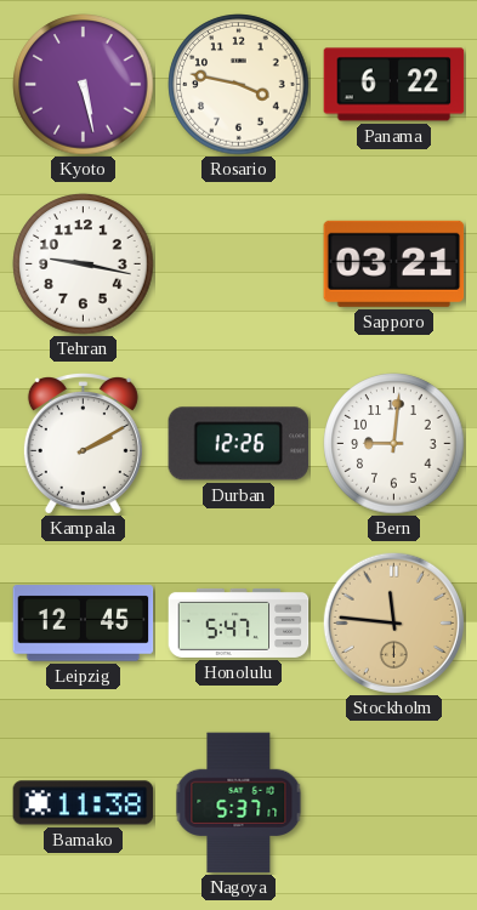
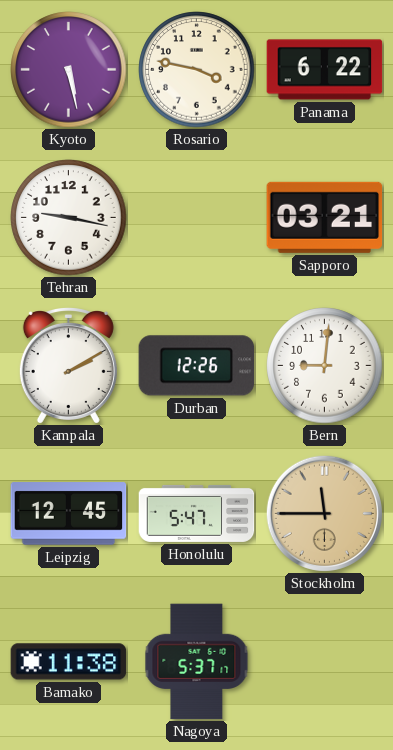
Stockholm: 11:46 -> 11:45 (324, 513)
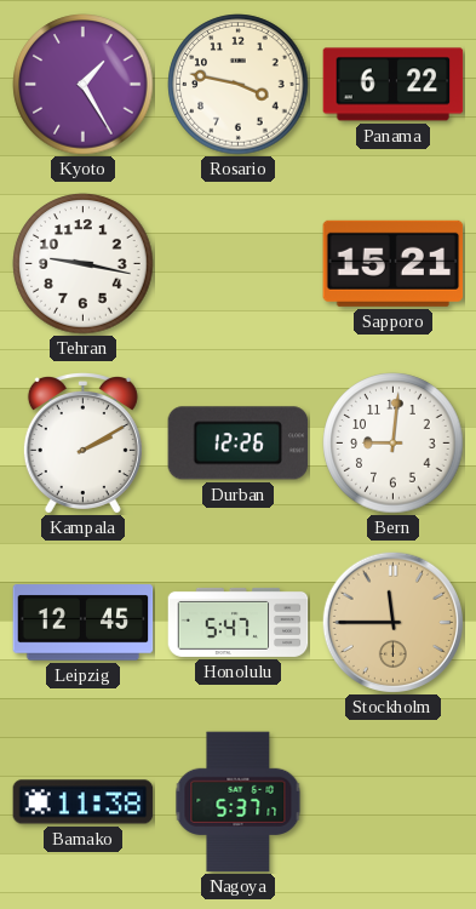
Kyoto: 5:28 -> 1:25 (84, 85)
Sapporo: 03:21 -> 15:21 (394, 263)
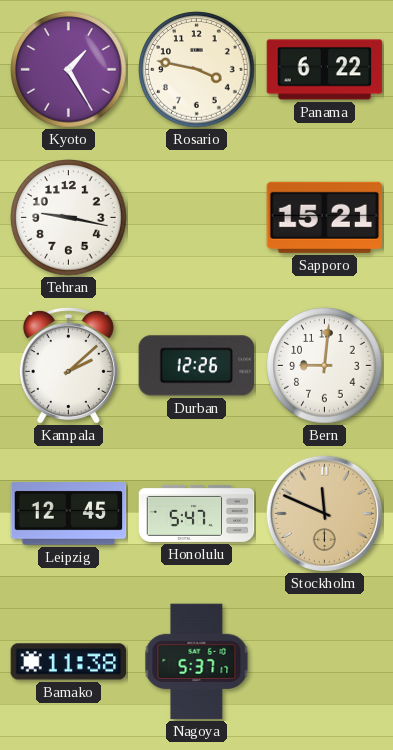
Kampala: 2:10 -> 2:08 (68, 366)
Stockholm: 11:45 -> 11:49 (324, 513)
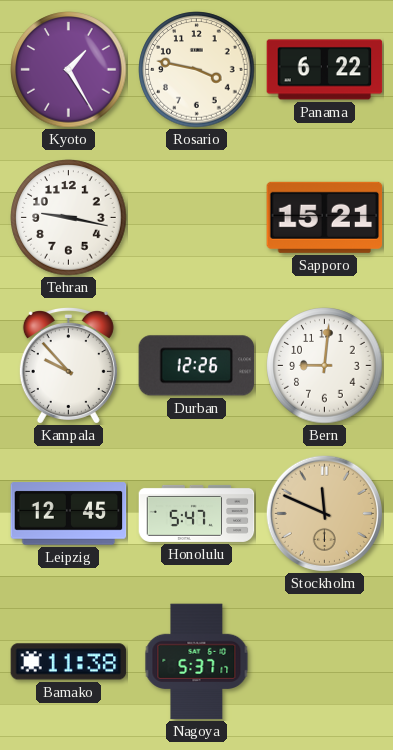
Kampala: 2:08 -> 9:53 (68, 366)
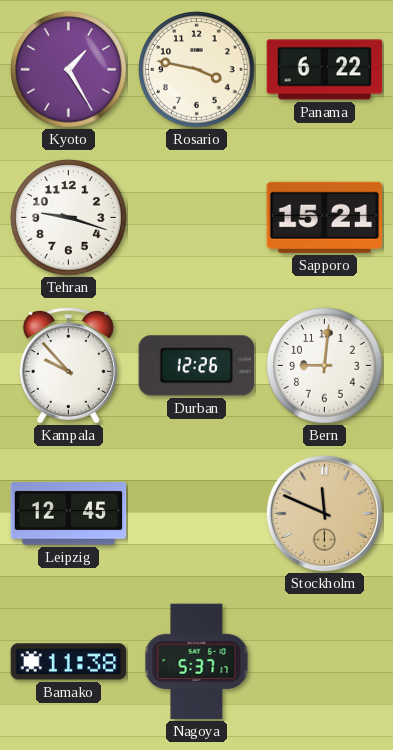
Tehran: 9:17 -> 9:18 (69, 218)
Honolulu: 5:47 -> none (197, 513)
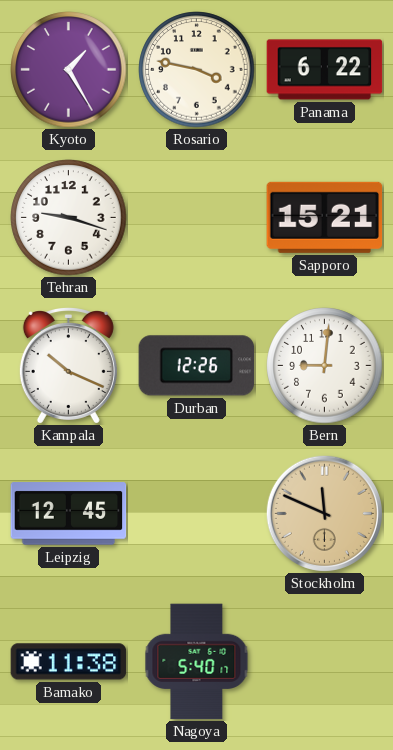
Kampala: 9:53 -> 10:19 (68, 366)
Nagoya: 5:37 -> 5:40 (197, 662)
